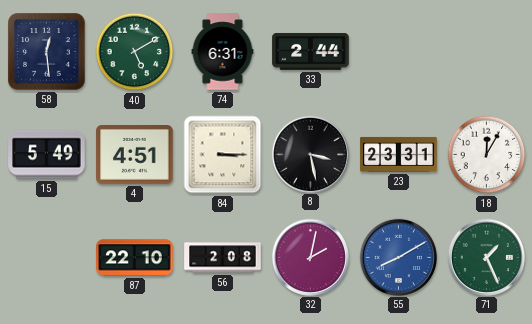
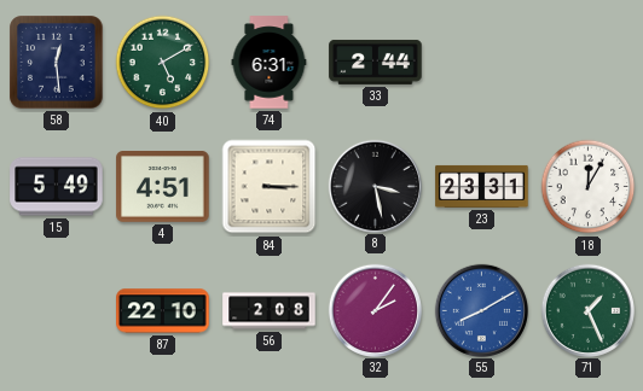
32: 2:02 -> 2:06 (375, 310)
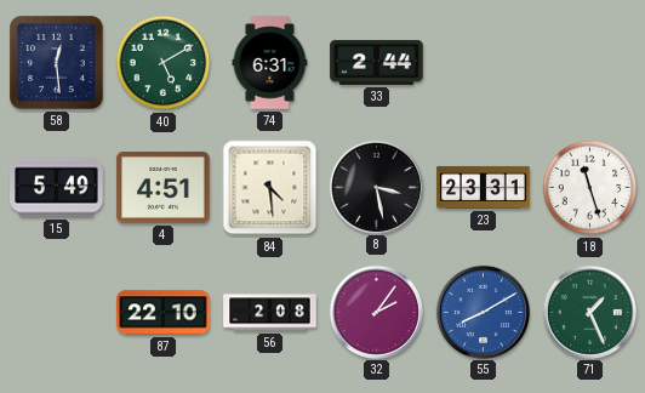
84: 3:15 -> 4:29 (270, 188)
18: 12:05 -> 11:27 (590, 188)
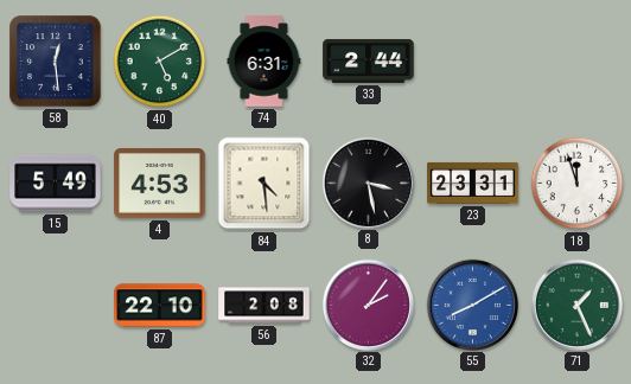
4: 4:51 -> 4:53 (160, 184)
18: 11:27 -> 11:57 (578, 184)
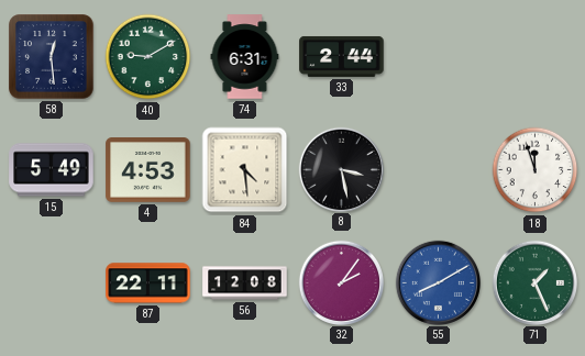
40: 5:10 -> 9:10 (148, 57)
23: 23:31 -> none (473, 183)
87: 22:10 -> 22:11 (148, 283)
56: 2:08 -> 12:08 (245, 283)
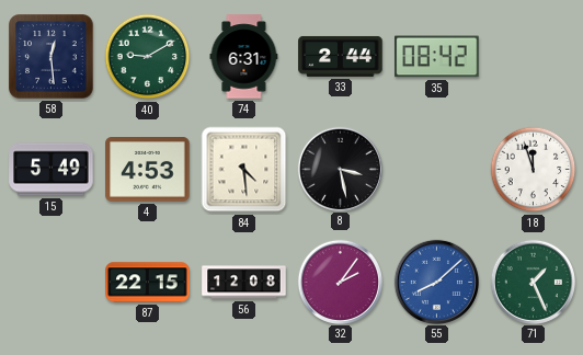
35: none -> 08:42 (437, 57)
87: 22:11 -> 22:15 (148, 283)
55: 8:10 -> 8:08 (436, 282)
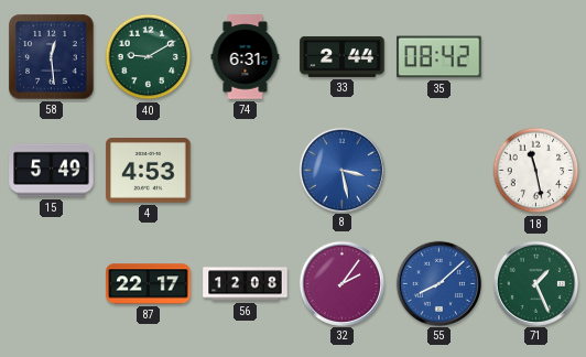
84: 4:29 -> none (244, 170)
8 dial: black -> blue (341, 170)
18: 11:57 -> 11:28 (536, 171)
87: 22:15 -> 22:17 (149, 284)
